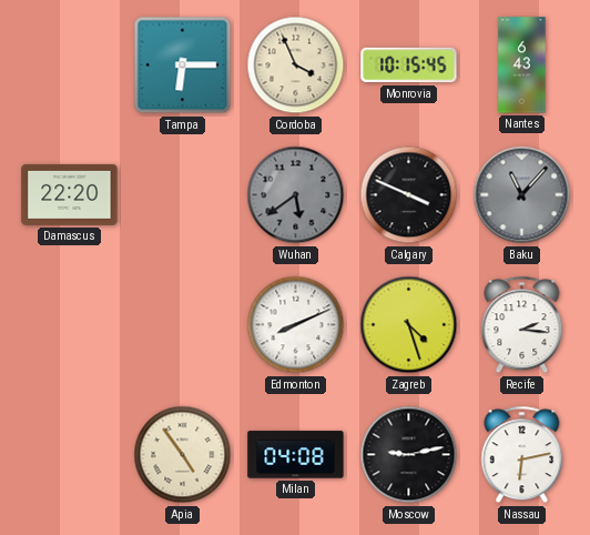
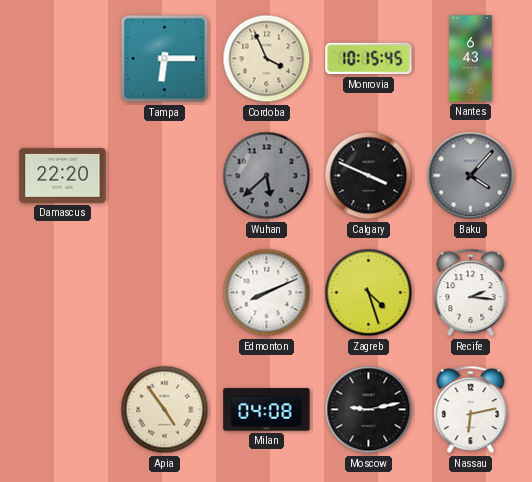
Wuhan: 5:39 -> 5:38 (267, 176)
Baku: 11:07 -> 4:07 (471, 176)
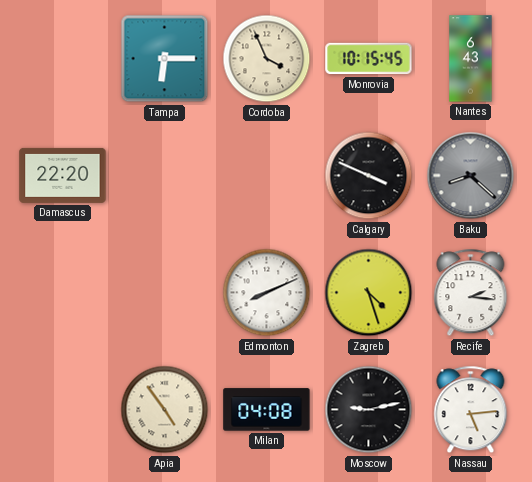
Wuhan: 5:38 -> none (267, 176)
Baku: 4:07 -> 8:22 (471, 176)
Nassau: 6:13 -> 5:14 (471, 410)
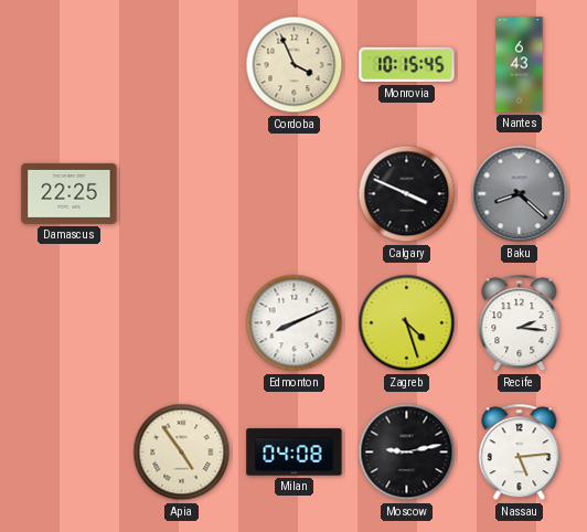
Tampa: 6:15 -> none (165, 59)
Damascus: 22:20 -> 22:25 (70, 193)
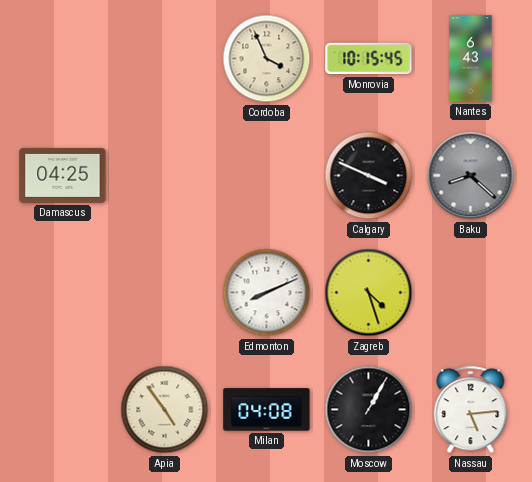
Damascus: 22:25 -> 04:25 (63, 175)
Recife: 2:16 -> none (520, 323)
Moscow: 9:13 -> 1:05 (369, 410)
